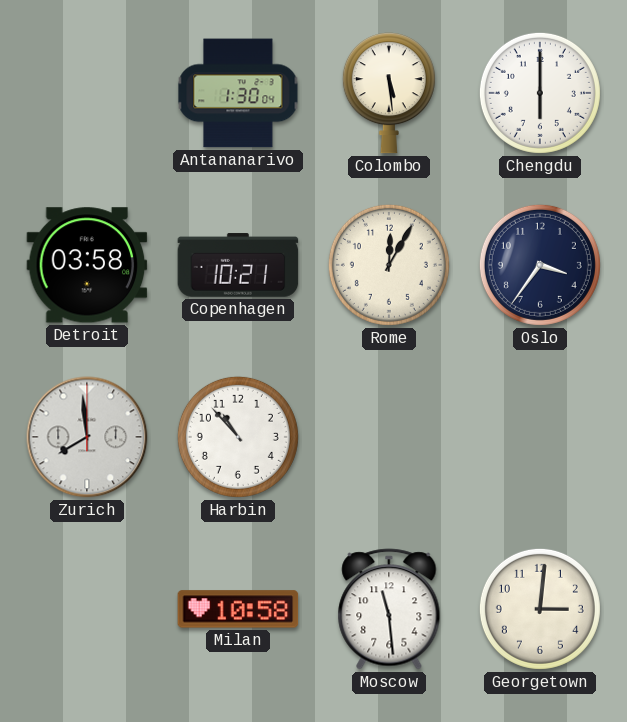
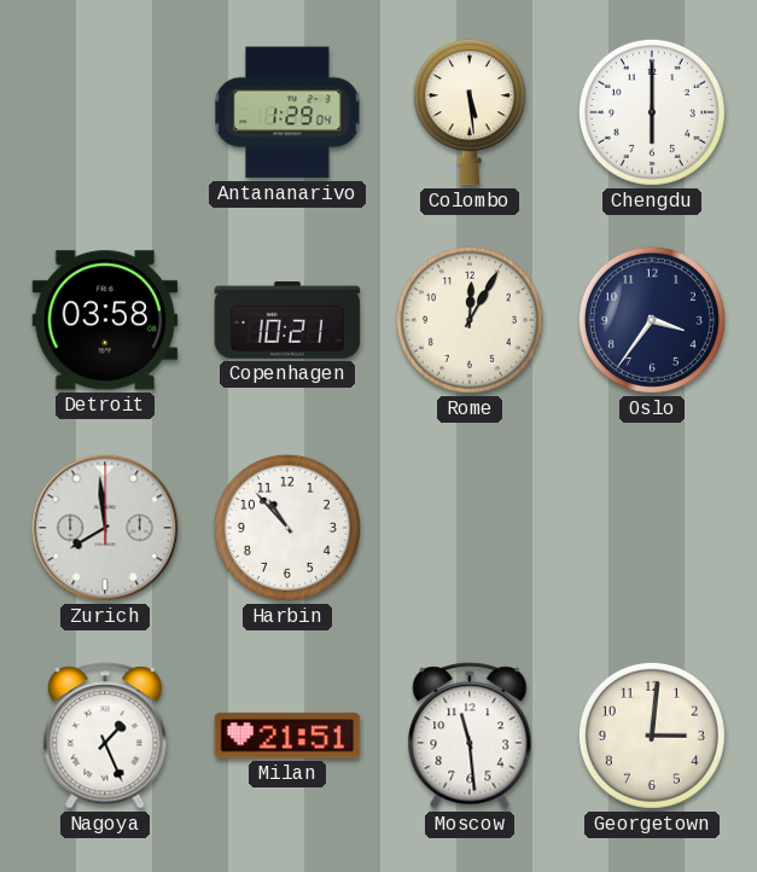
Antananarivo: 1:30 -> 1:29 (287, 112)
Nagoya: none -> 1:26 (105, 736)
Milan: 10:58 -> 21:51 (287, 736)
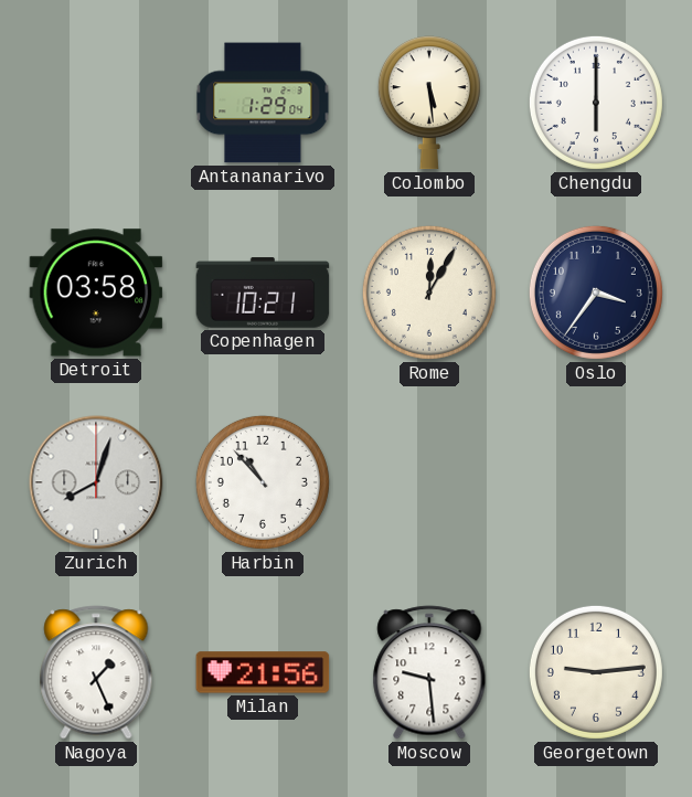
Zurich: 7:59 -> 8:03 (96, 482)
Milan: 21:51 -> 21:56 (263, 672)
Moscow: 11:29 -> 9:29 (429, 672)
Georgetown: 3:01 -> 9:14 (596, 672)
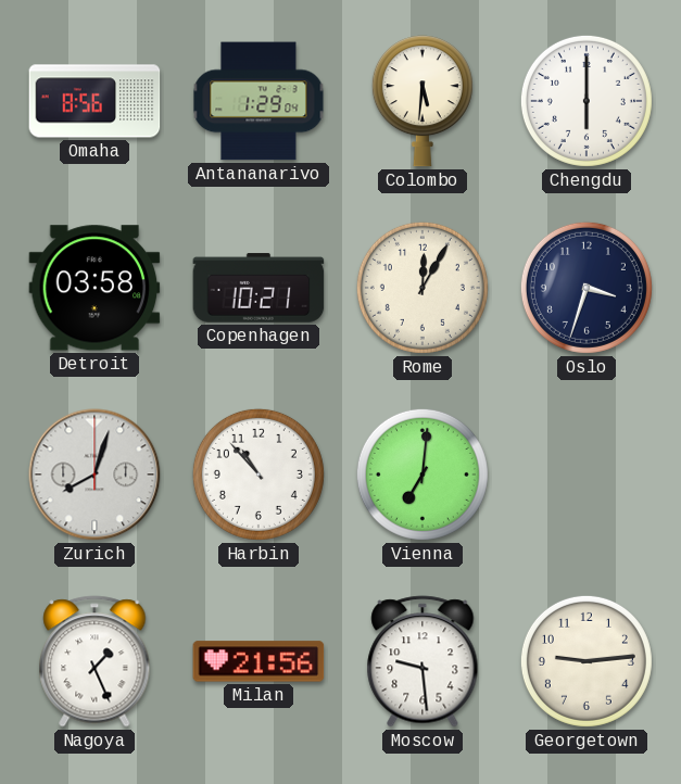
Omaha: none -> 8:56 (94, 101)
Colombo: 5:29 -> 5:31 (423, 101)
Oslo: 3:36 -> 3:33 (587, 288)
Vienna: none -> 7:01 (423, 475)
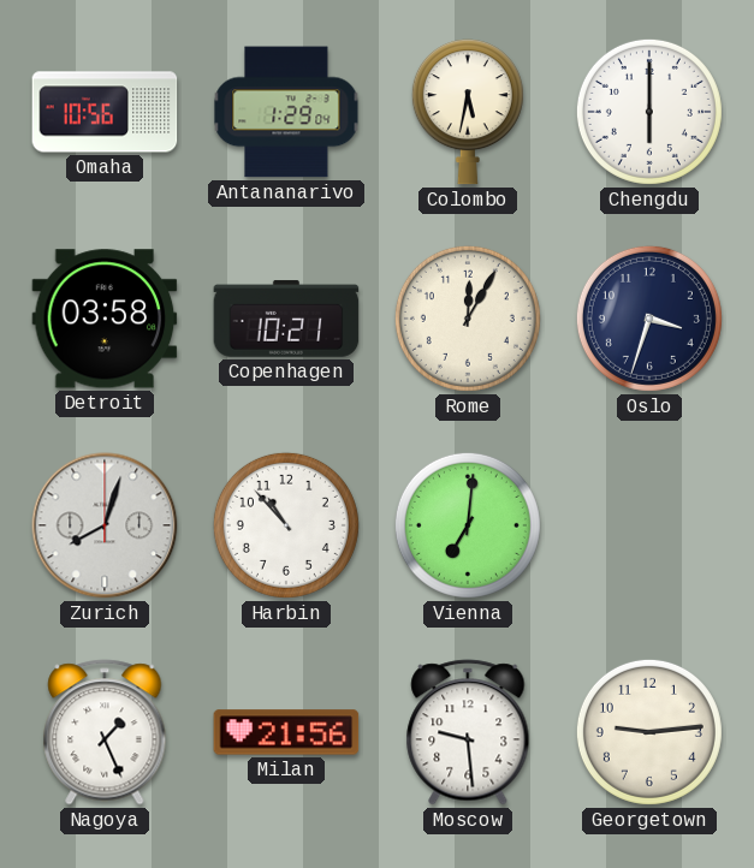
Omaha: 8:56 -> 10:56 (105, 112)
Colombo: 5:31 -> 5:32 (468, 112)
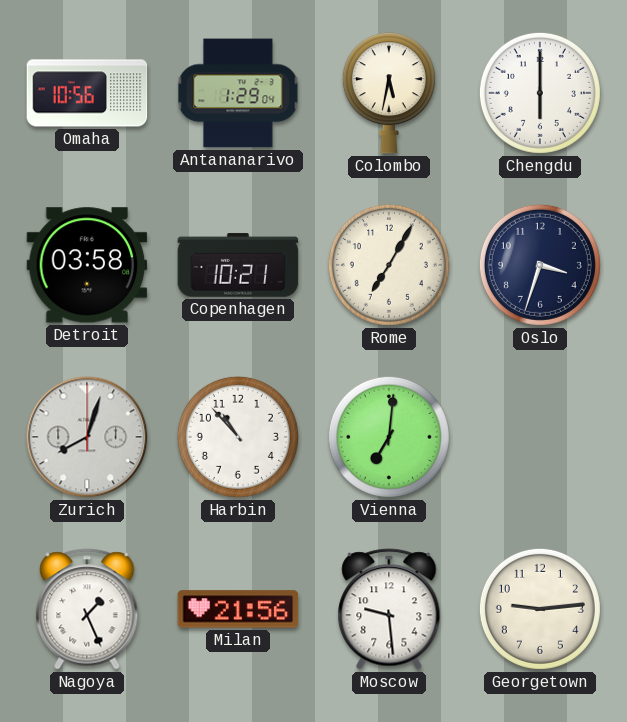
Rome: 12:05 -> 7:05 (389, 265)
